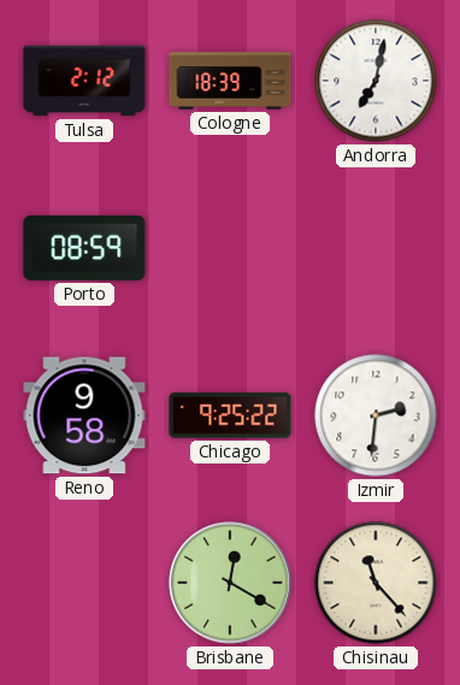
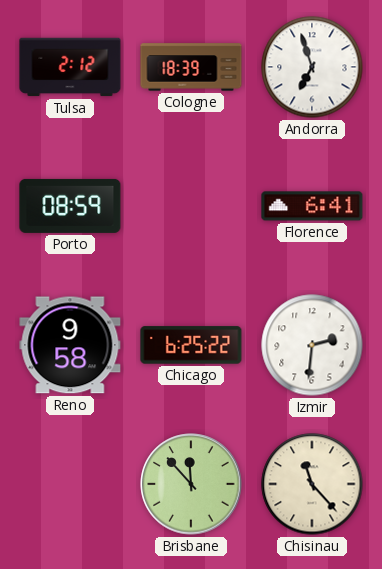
Andorra: 7:02 -> 6:57 (312, 67)
Florence: none -> 6:41 (312, 206)
Chicago: 9:25 -> 6:25 (191, 345)
Brisbane: 12:20 -> 11:53 (191, 484)
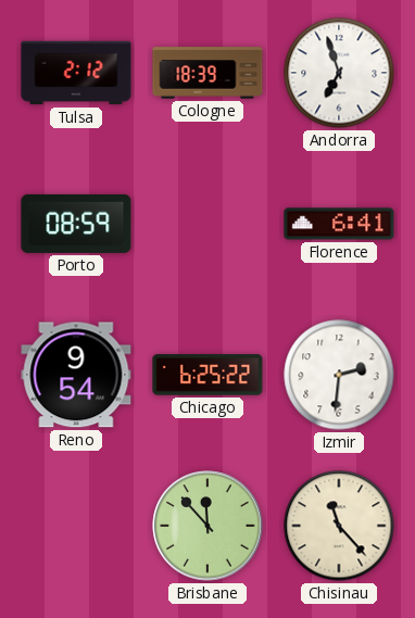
Reno: 9:58 -> 9:54 (76, 375)
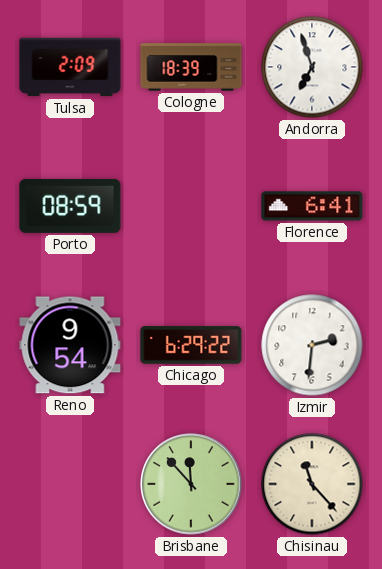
Tulsa: 2:12 -> 2:09 (70, 67)
Chicago: 6:25 -> 6:29 (191, 345)
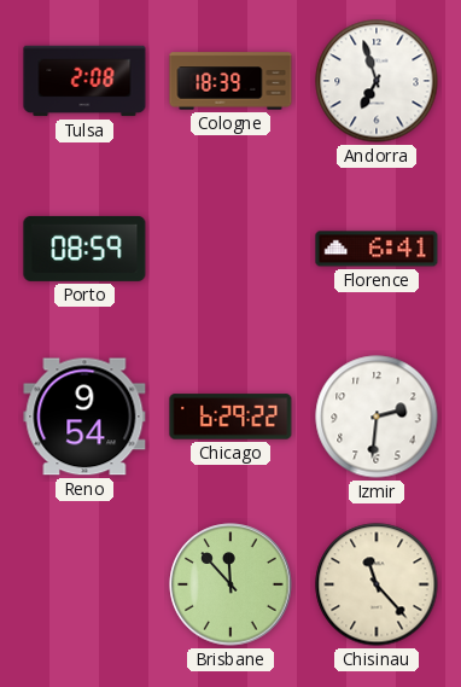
Tulsa: 2:09 -> 2:08 (84, 81)
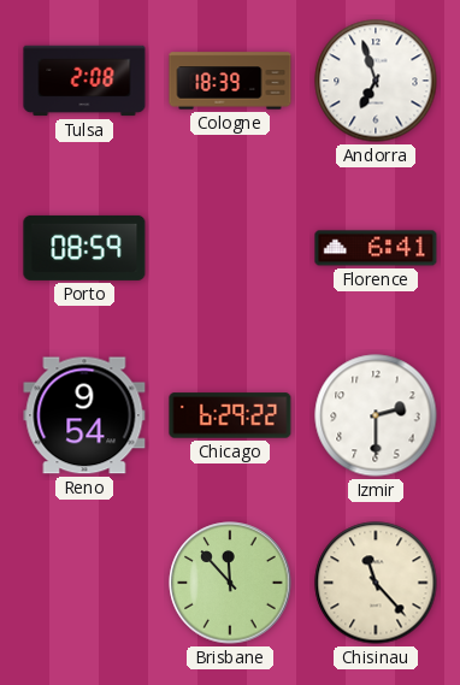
Izmir: 2:31 -> 2:30 (376, 415)
